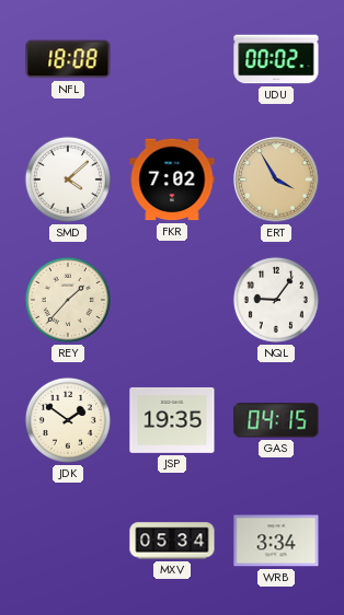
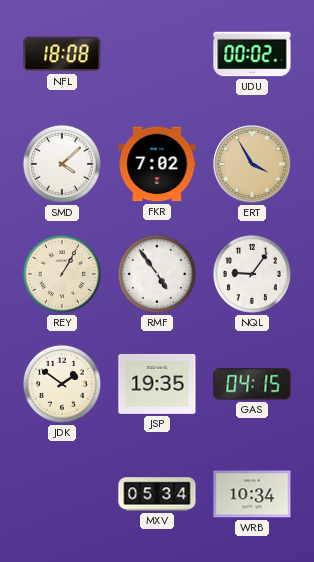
REY: 1:37 -> 1:05 (62, 274)
RMF: none -> 4:54 (157, 274)
WRB: 3:34 -> 10:34 (252, 494)
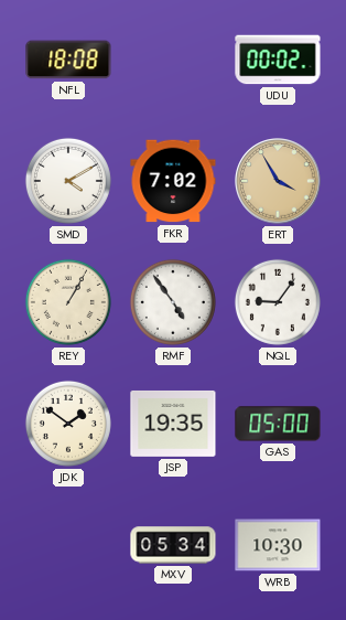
SMD: 4:08 -> 4:10 (68, 181)
GAS: 04:15 -> 05:00 (278, 424)
WRB: 10:34 -> 10:30 (278, 545)
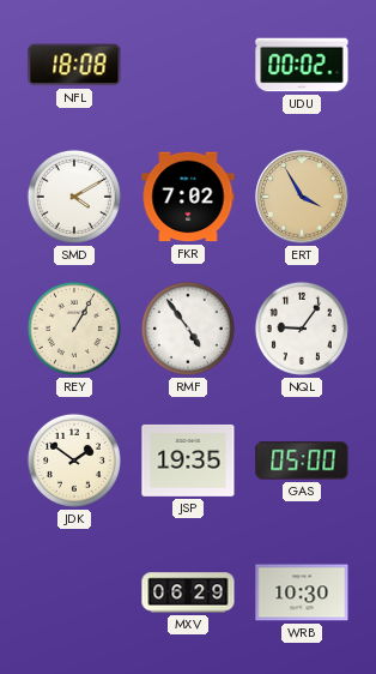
MXV: 05:34 -> 06:29 (188, 592)
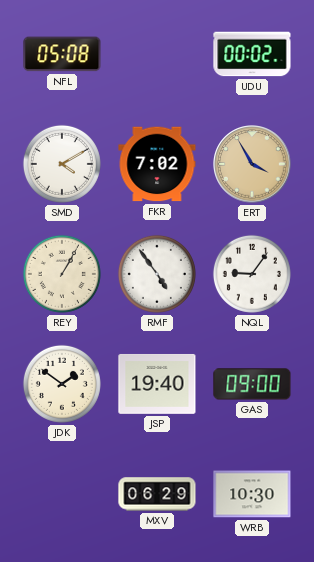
NFL: 18:08 -> 05:08 (62, 54)
JSP: 19:35 -> 19:40 (157, 384)
GAS: 05:00 -> 09:00 (252, 384)
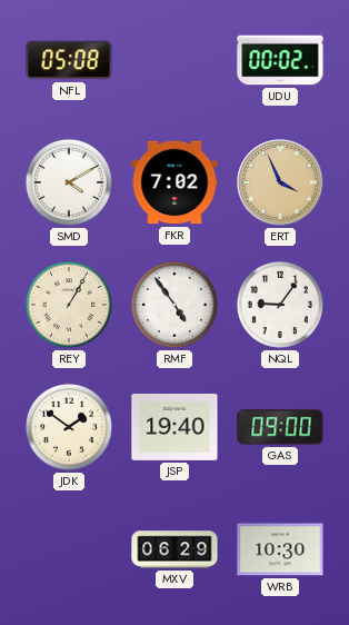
ERT: 3:55 -> 3:56 (280, 182)
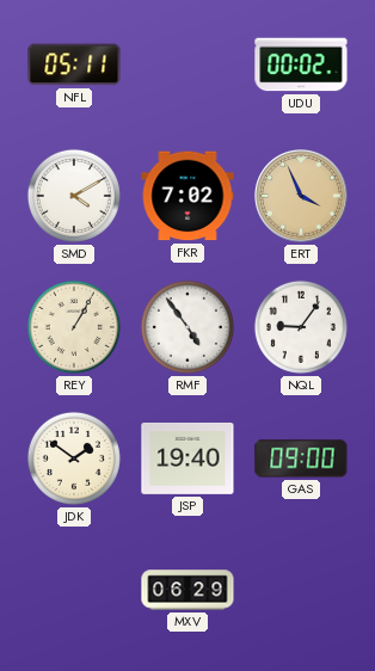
NFL: 05:08 -> 05:11 (74, 64)
WRB: 10:30 -> none (280, 549)
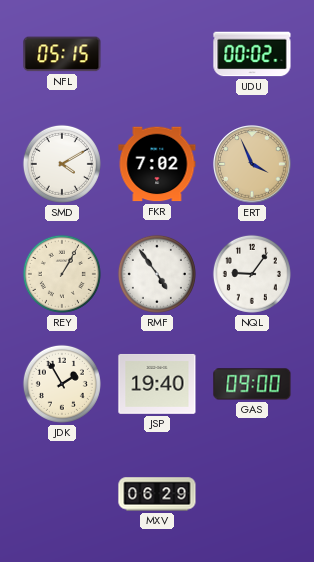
NFL: 05:11 -> 05:15 (62, 54)
JDK: 1:51 -> 1:55 (62, 384)
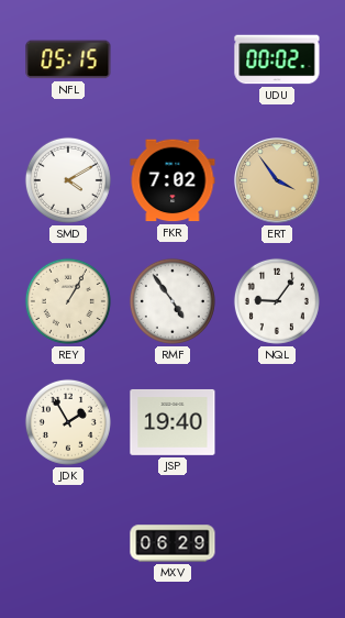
ERT: 3:56 -> 3:54 (277, 180)
GAS: 09:00 -> none (252, 384)
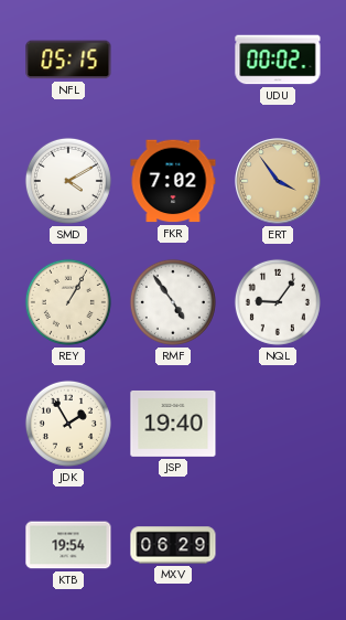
KTB: none -> 19:54 (68, 545)
